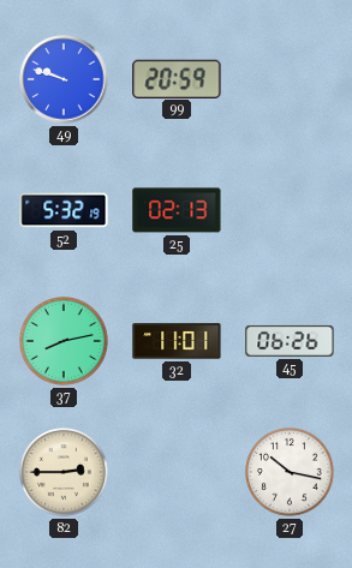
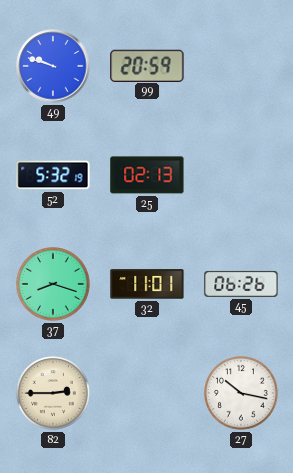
37: 8:13 -> 8:18 (54, 285)
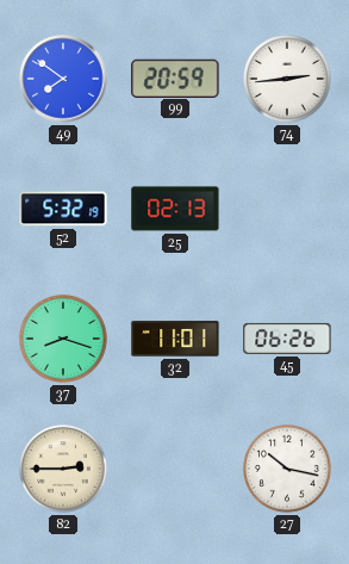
49: 9:48 -> 7:51 (63, 79)
74: none -> 2:44 (288, 80)
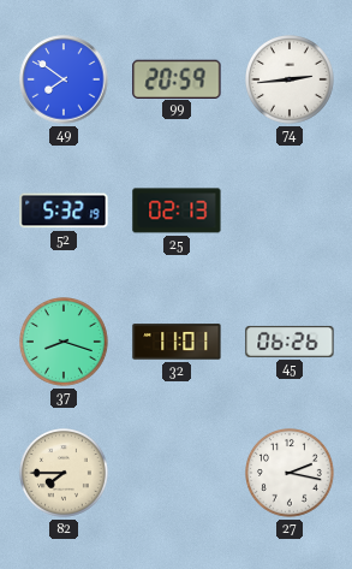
82: 2:45 -> 7:45 (65, 474)
27: 10:17 -> 2:17 (291, 474)
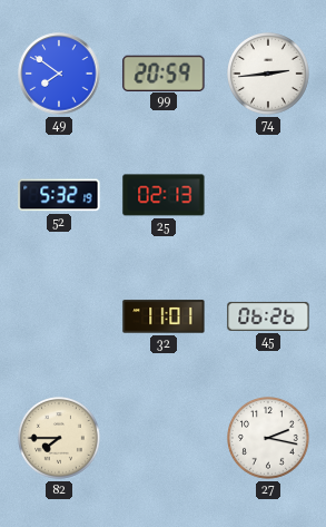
37: 8:18 -> none (65, 343)
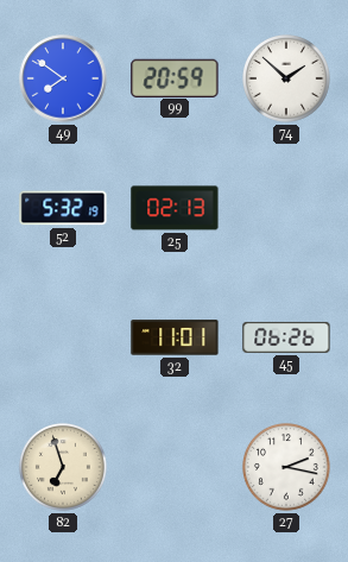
74: 2:44 -> 1:52 (287, 80)
82: 7:45 -> 6:57 (64, 468)
